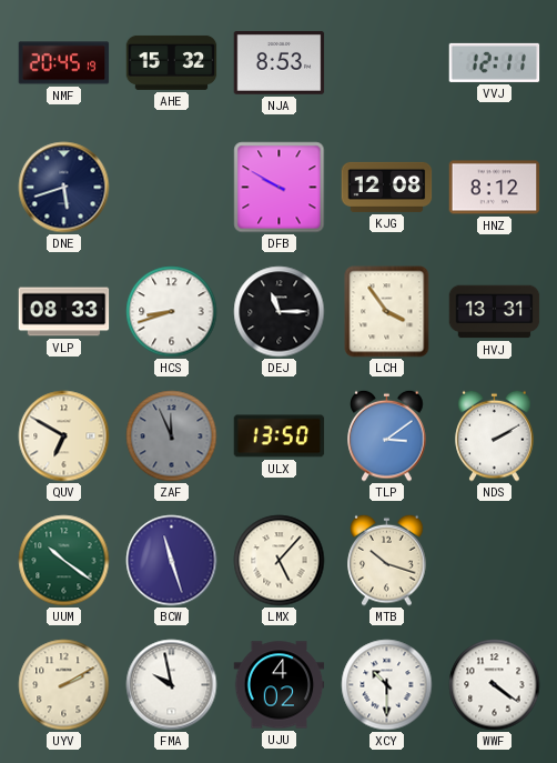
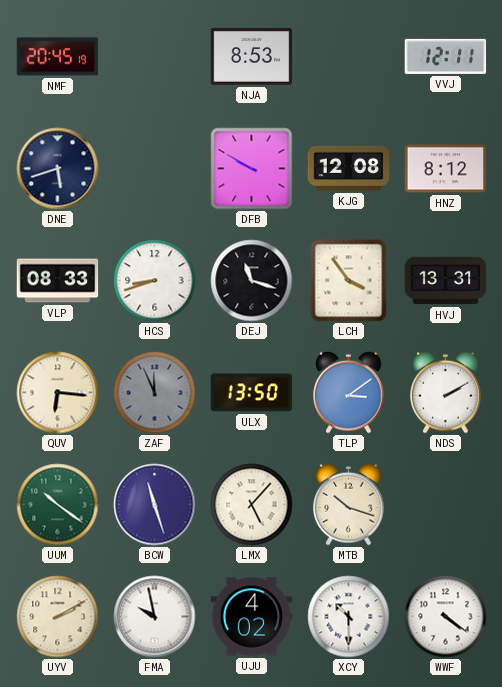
AHE: 15:32 -> none (172, 62)
DEJ: 11:15 -> 11:18 (252, 281)
QUV: 6:50 -> 6:16 (58, 393)
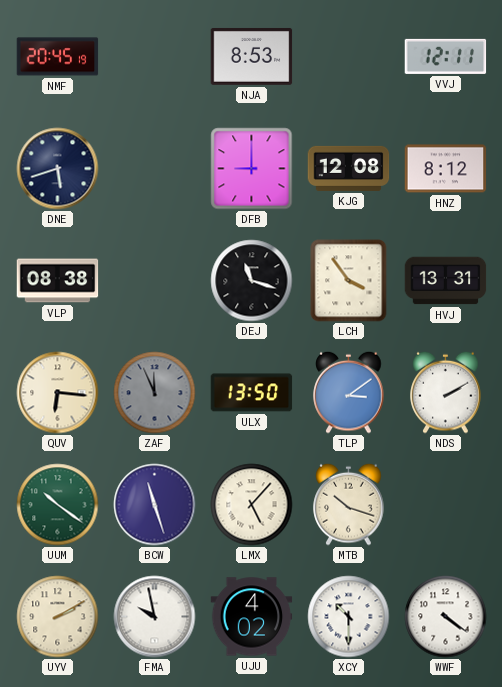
DFB: 9:50 -> 9:00 (252, 169)
VLP: 08:33 -> 08:38 (58, 281)
HCS: 8:42 -> none (155, 281)
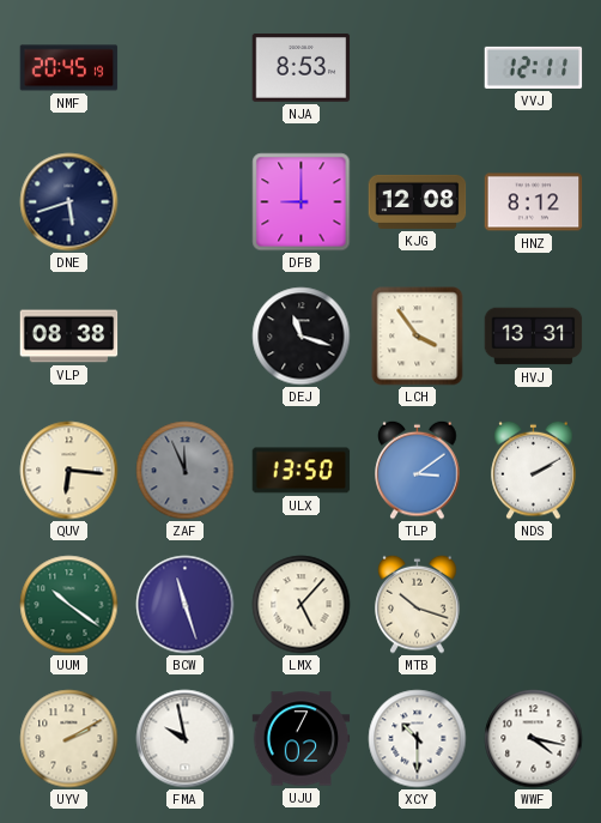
UJU: 4:02 -> 7:02 (302, 739)
WWF: 4:21 -> 4:17 (534, 739)
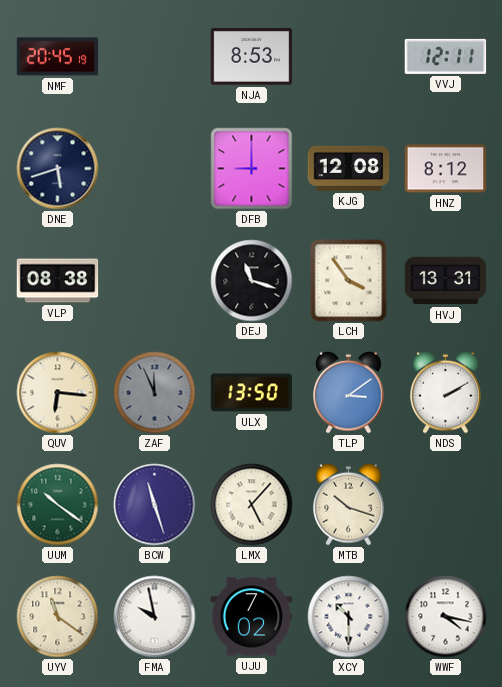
UYV: 2:10 -> 11:21 (58, 617)
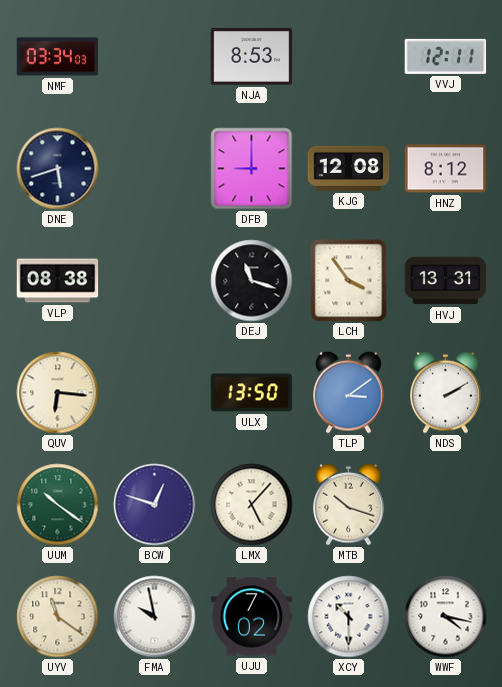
NMF: 20:45 -> 03:34 (58, 57)
ZAF: 11:56 -> none (155, 393)
BCW: 11:27 -> 12:48 (155, 505)
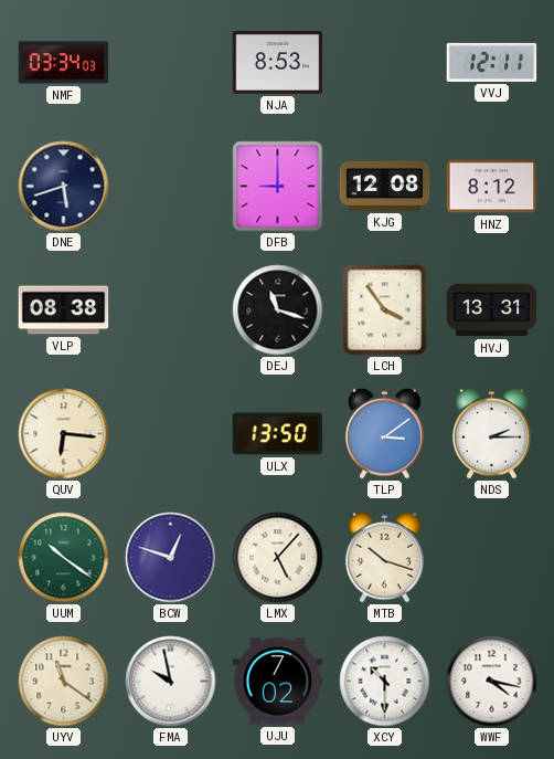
NDS: 2:10 -> 2:15 (492, 433)
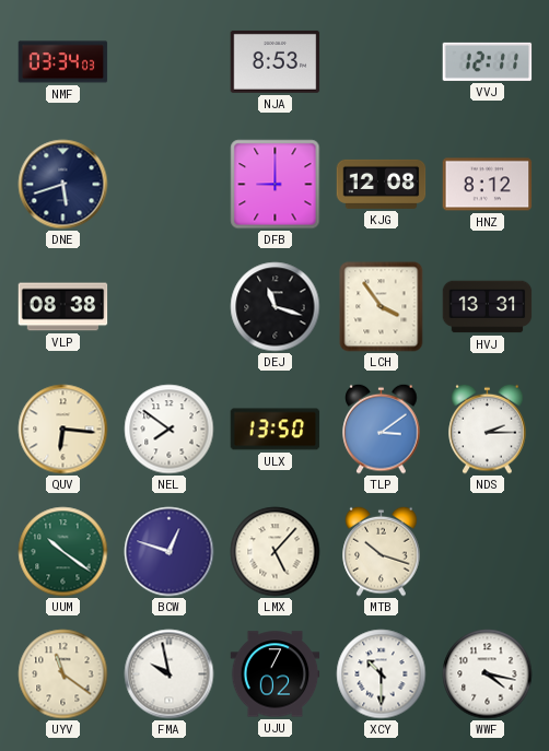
NEL: none -> 7:51 (170, 430)
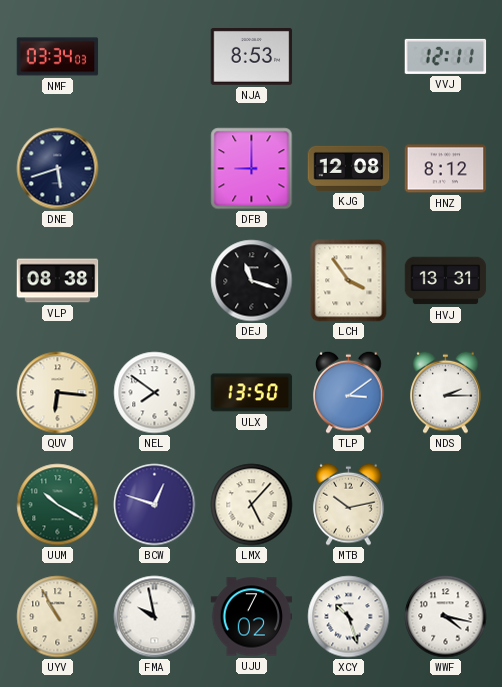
UUM: 10:21 -> 10:20 (58, 505)
MTB: 10:18 -> 10:13 (349, 504)
UYV: 11:21 -> 10:55 (58, 617)
XCY: 10:30 -> 10:27 (349, 617)
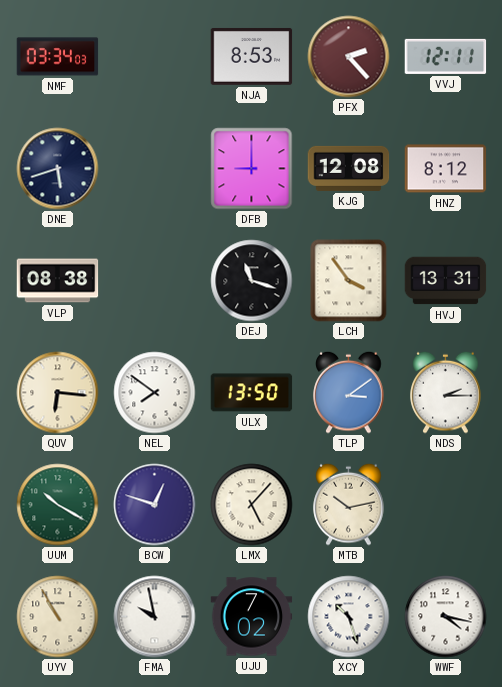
PFX: none -> 2:23 (349, 57)
